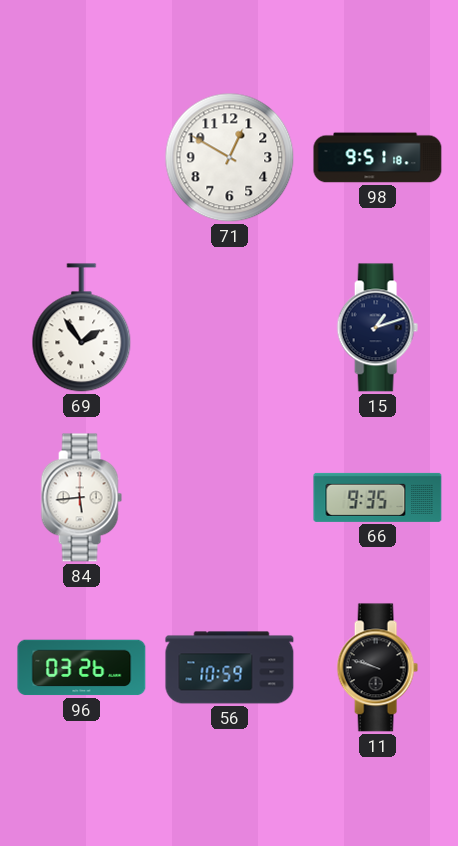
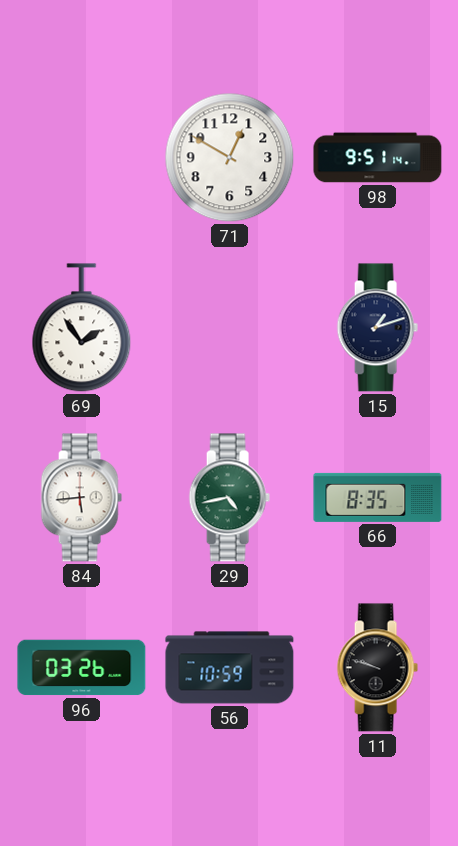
98: 9:51:18 -> 9:51:14 (378, 158)
29: none -> 4:43 (229, 498)
66: 9:35 -> 8:35 (378, 497)
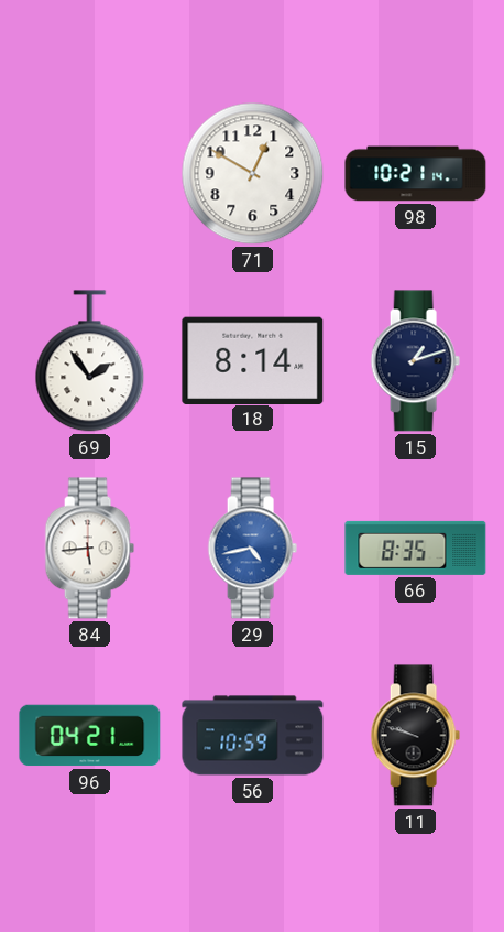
98: 9:51 -> 10:21 (416, 174)
18: none -> 8:14 (253, 360)
29 dial: green -> blue (252, 549)
96: 03:26 -> 04:21 (90, 736)
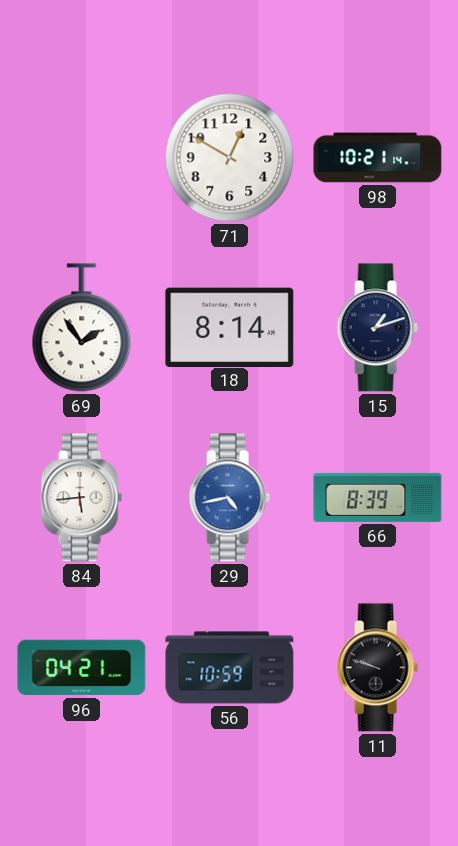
66: 8:35 -> 8:39 (378, 497)
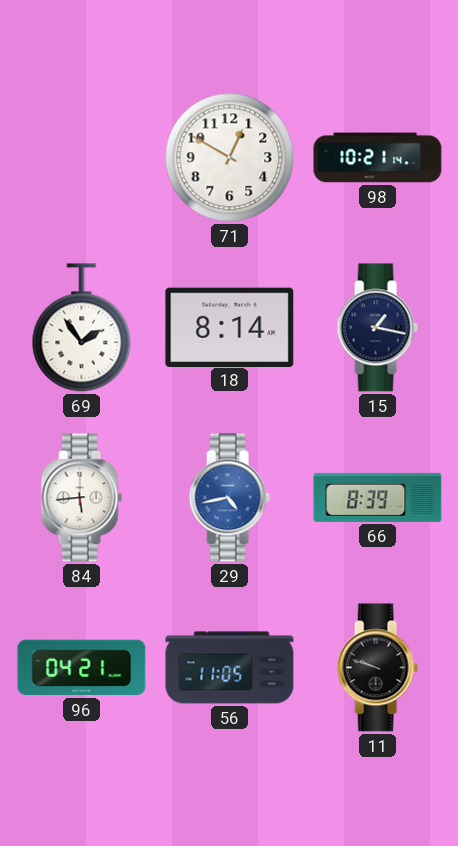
15: 1:12 -> 1:17 (377, 328)
56: 10:59 -> 11:05 (230, 668)
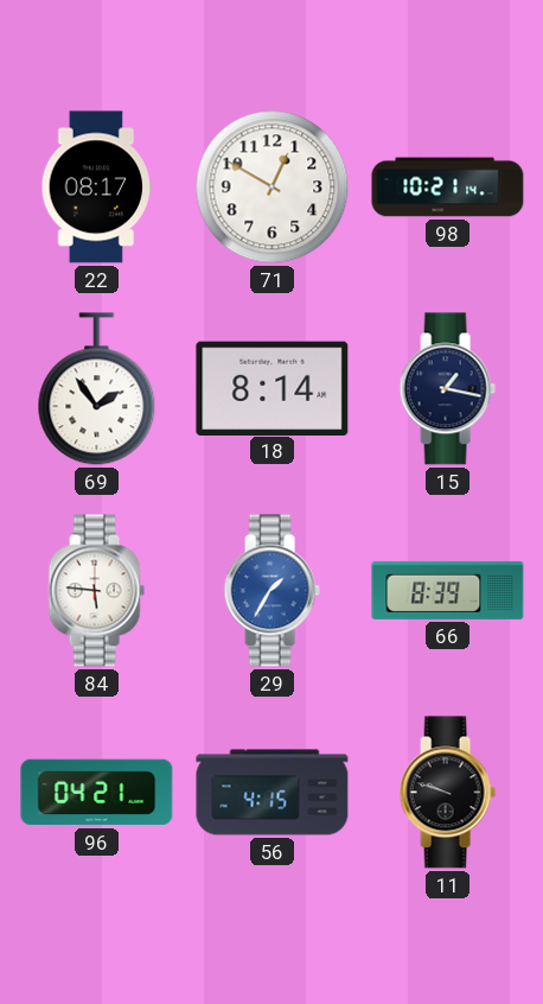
22: none -> 08:17 (97, 188)
84: 5:44 -> 5:46 (96, 591)
29: 4:43 -> 1:35 (271, 591)
56: 11:05 -> 4:15 (273, 793)
